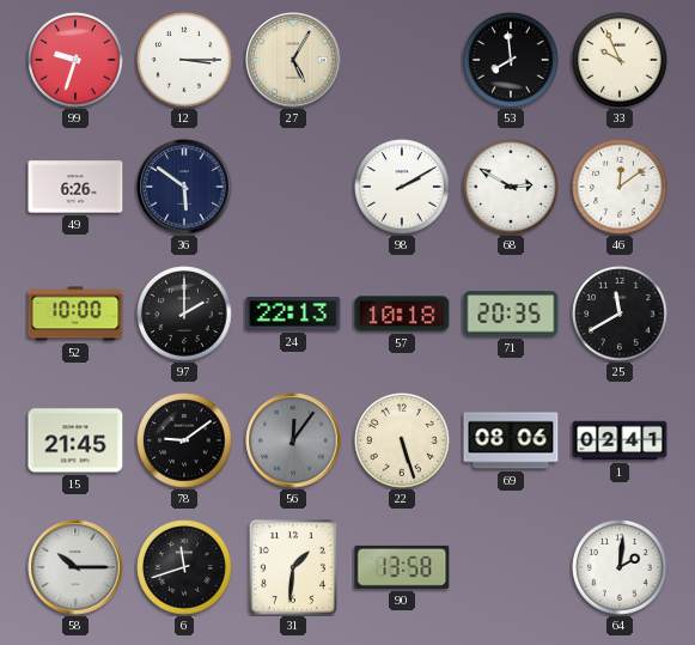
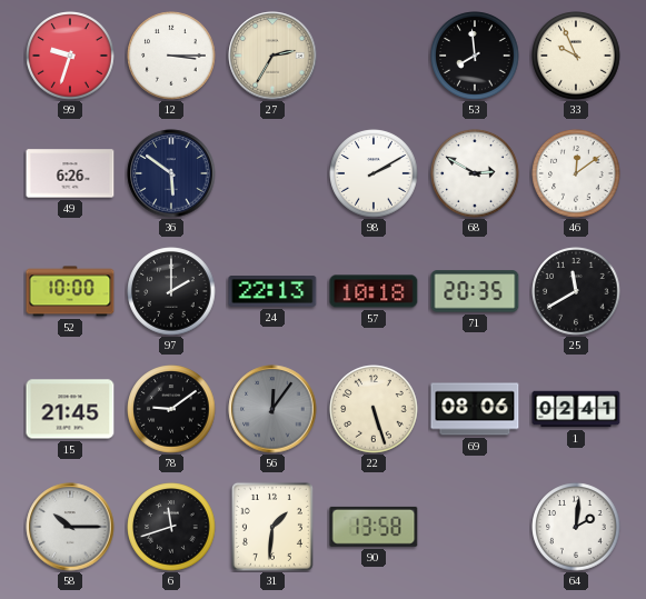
27: 5:05 -> 2:35 (272, 56)
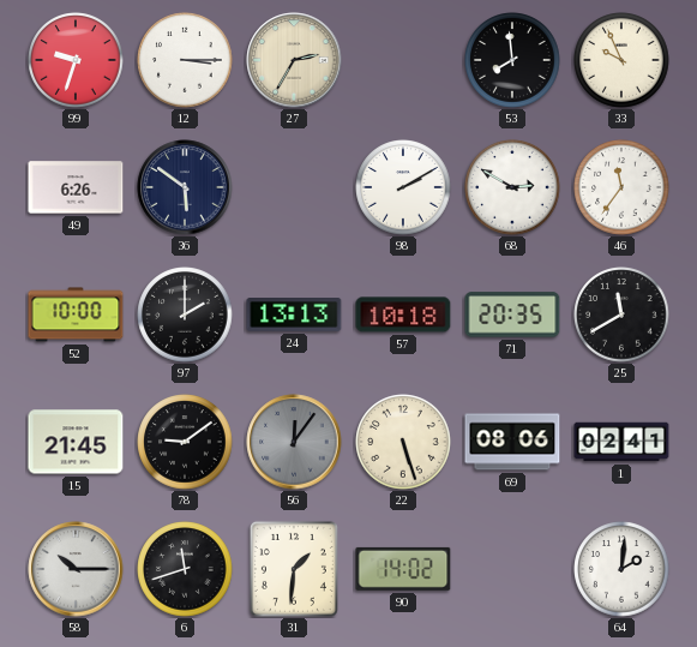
46: 12:09 -> 11:36 (621, 187)
24: 22:13 -> 13:13 (294, 316)
90: 13:58 -> 14:02 (403, 569)
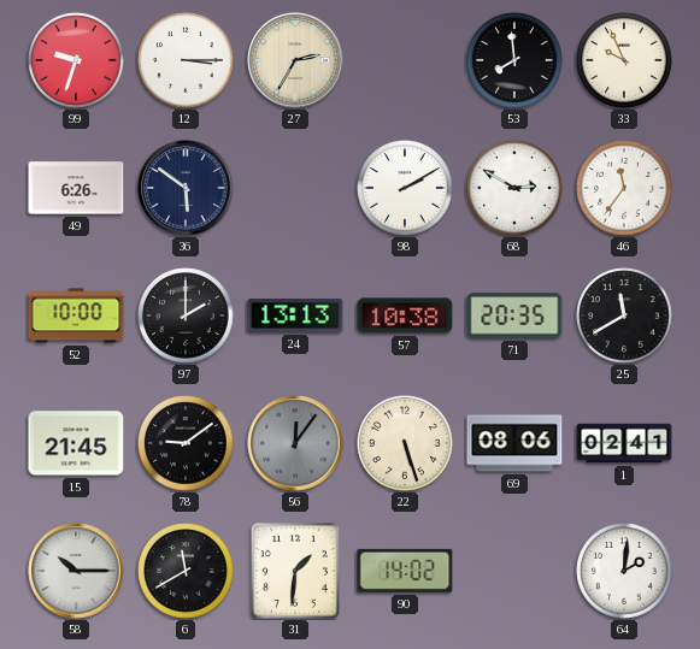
57: 10:18 -> 10:38 (405, 315)
6: 11:42 -> 11:40 (186, 571)
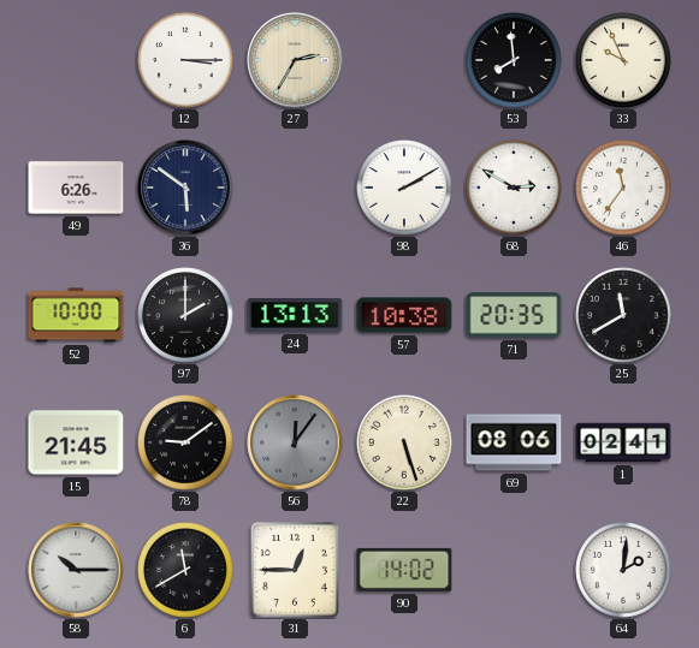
99: 9:33 -> none (76, 60)
31: 1:31 -> 12:45 (295, 570)
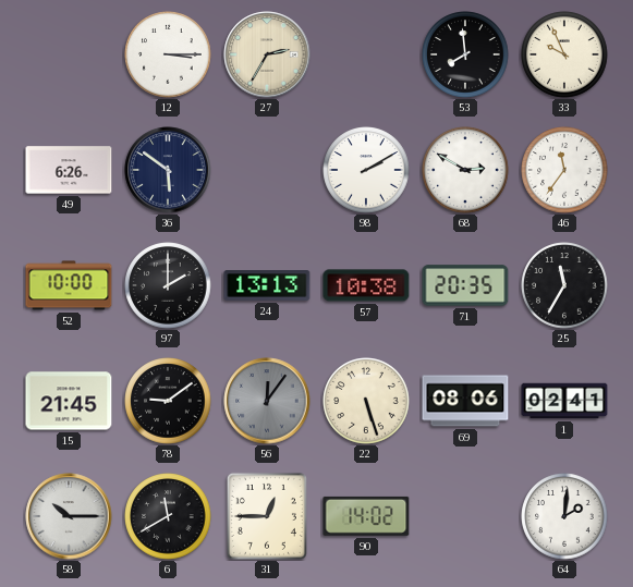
25: 11:40 -> 11:35 (564, 285)
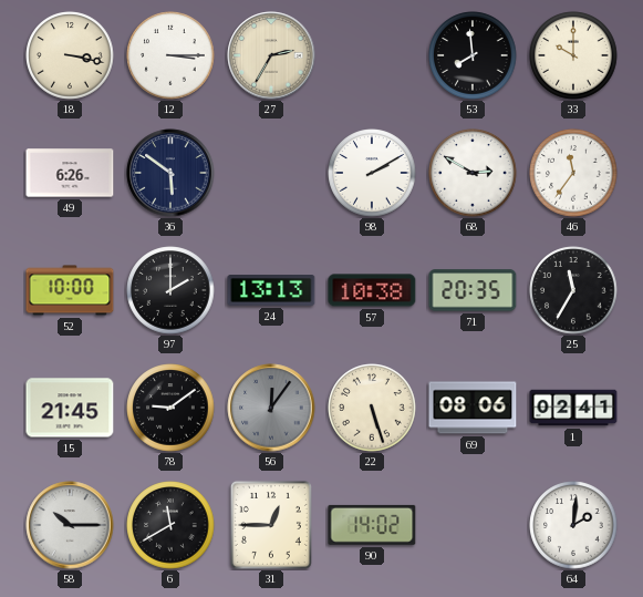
18: none -> 3:17 (70, 55)
33: 9:56 -> 10:00 (573, 55)
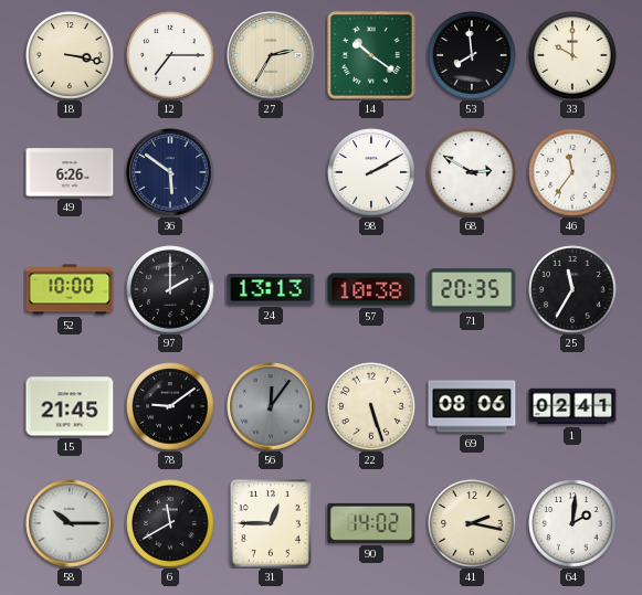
12: 3:15 -> 7:15 (170, 55)
14: none -> 10:21 (371, 55)
41: none -> 2:17 (472, 523)
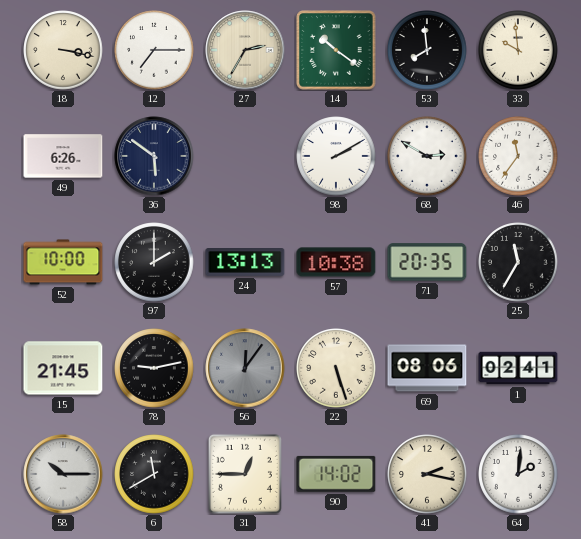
33: 10:00 -> 9:59 (518, 50)
78: 9:09 -> 9:13 (154, 368)
